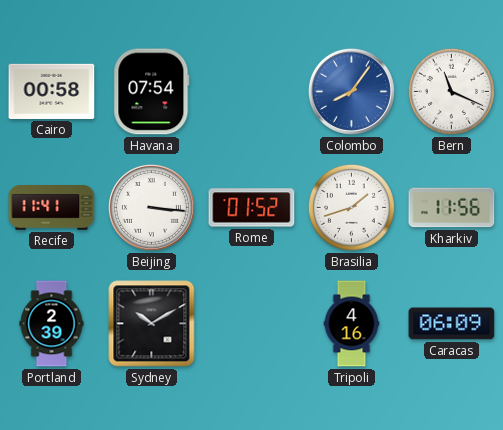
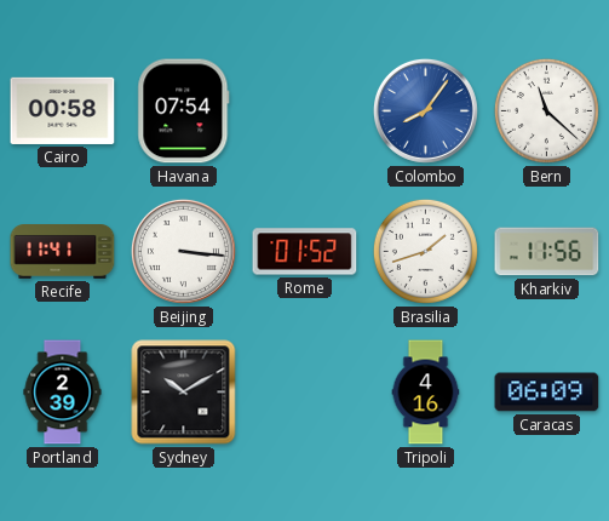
Bern: 11:19 -> 11:22 (546, 110)
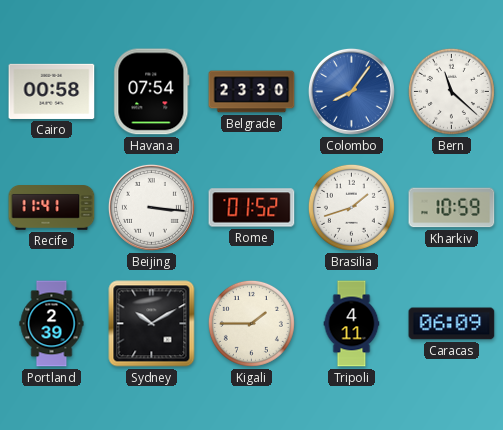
Belgrade: none -> 23:30 (252, 92)
Kharkiv: 11:56 -> 10:59 (452, 208)
Kigali: none -> 1:45 (251, 323)
Tripoli: 4:16 -> 4:11 (352, 324)
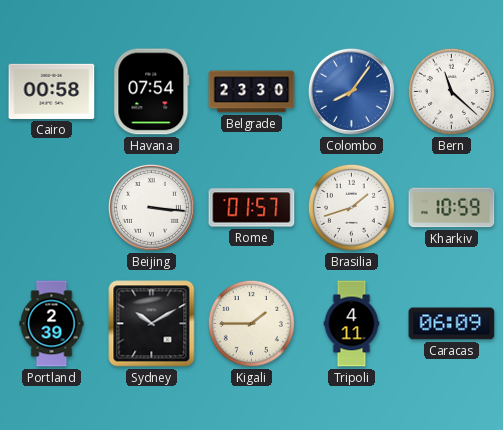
Recife: 11:41 -> none (52, 208)
Rome: 01:52 -> 01:57 (252, 208)
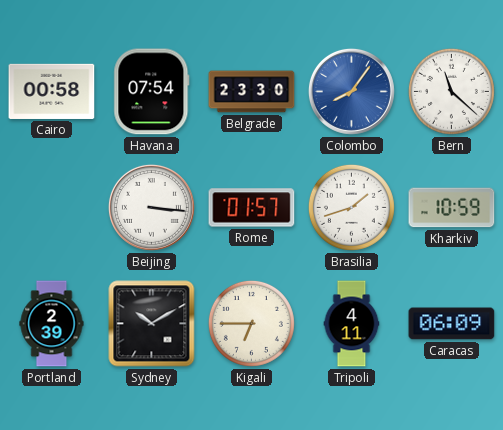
Kigali: 1:45 -> 6:45 (251, 323)
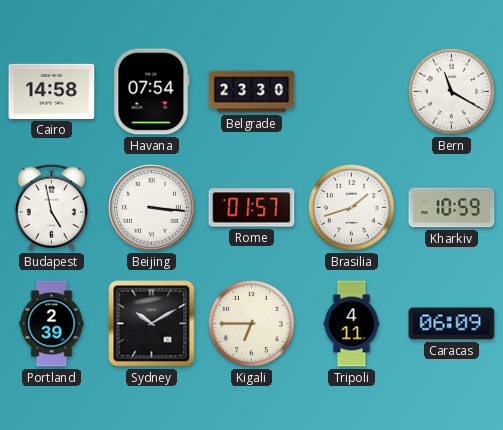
Cairo: 00:58 -> 14:58 (52, 91)
Colombo: 8:06 -> none (351, 91)
Bern: 11:22 -> 11:20 (451, 91)
Budapest: none -> 4:58 (51, 207)
